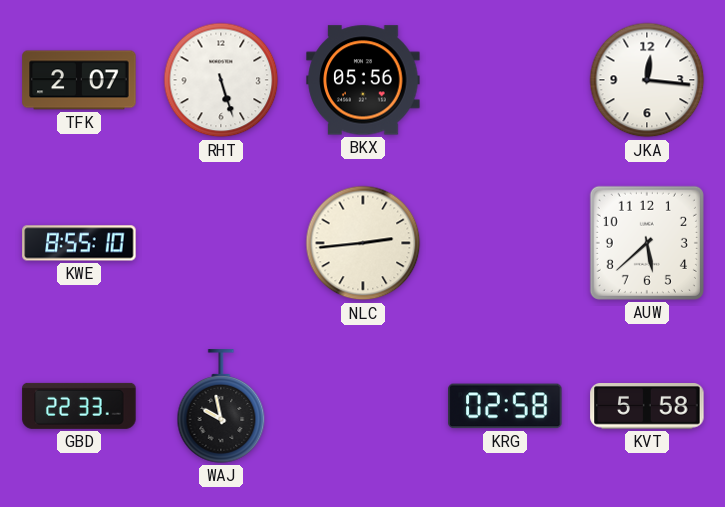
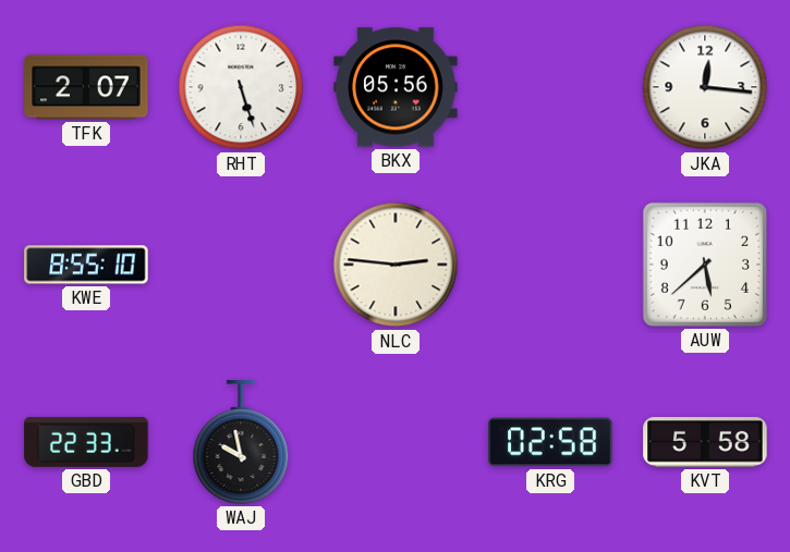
NLC: 2:44 -> 2:46 (396, 265)
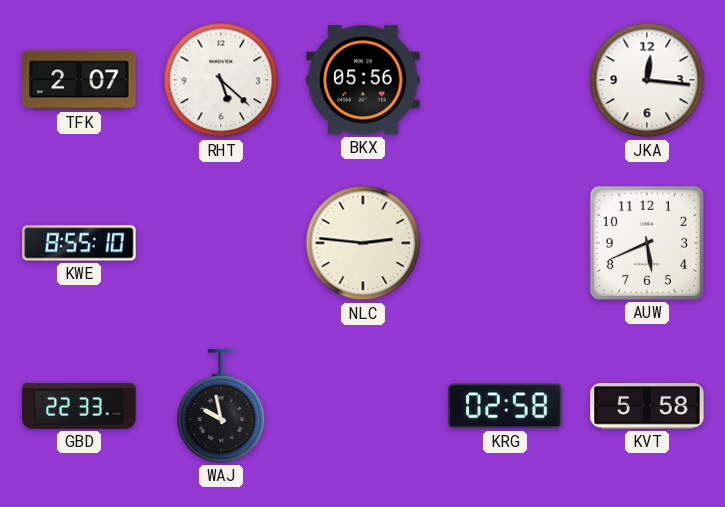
RHT: 5:27 -> 5:22 (221, 80)
AUW: 5:38 -> 5:41 (647, 243)
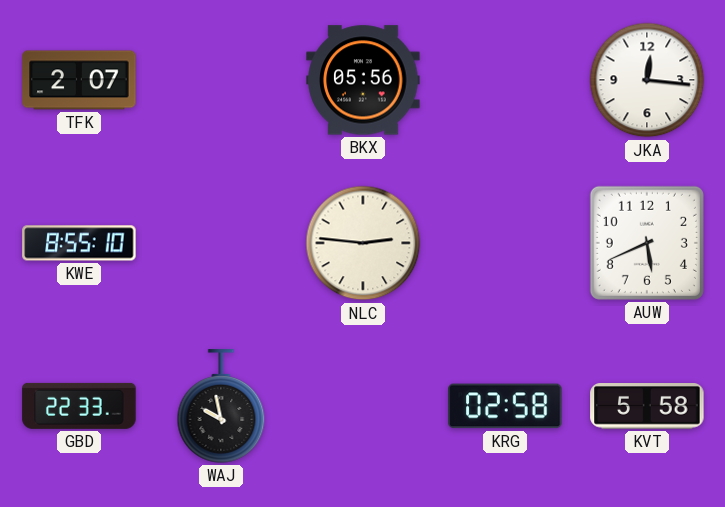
RHT: 5:22 -> none (221, 80)
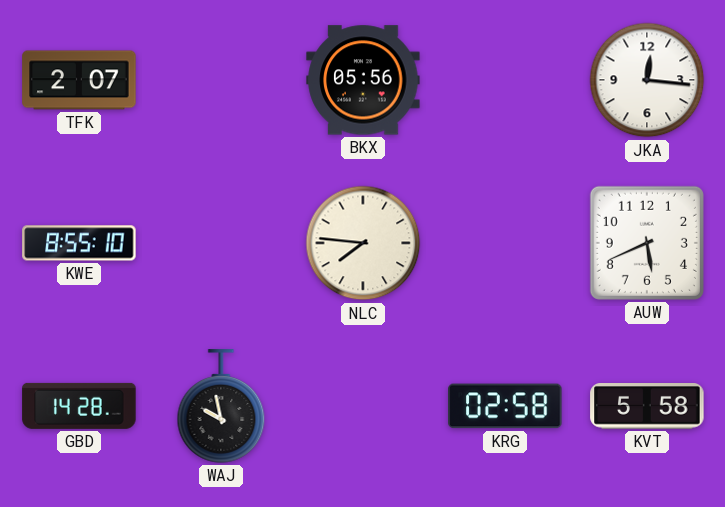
NLC: 2:46 -> 7:46 (363, 243)
GBD: 22:33 -> 14:28 (79, 406)
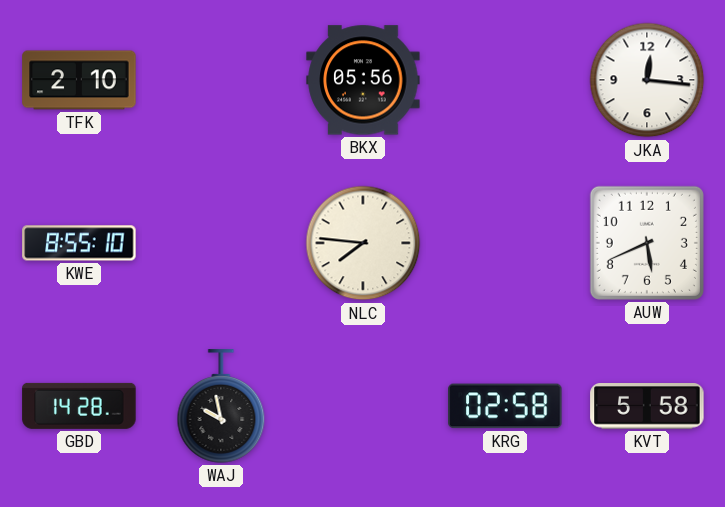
TFK: 2:07 -> 2:10 (79, 80)
